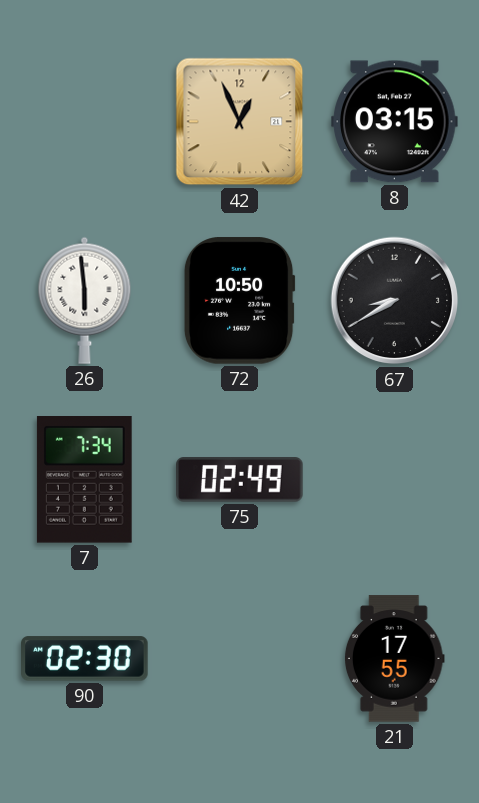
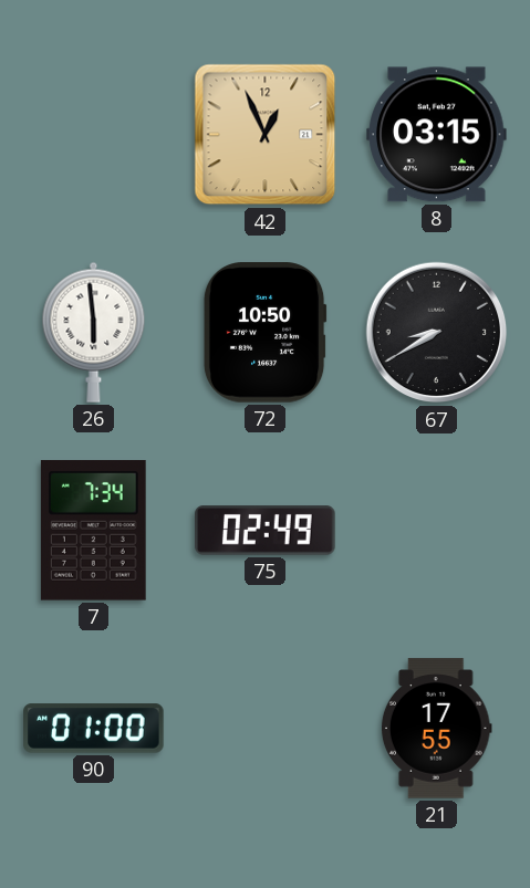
90: 02:30 -> 01:00 (94, 729)
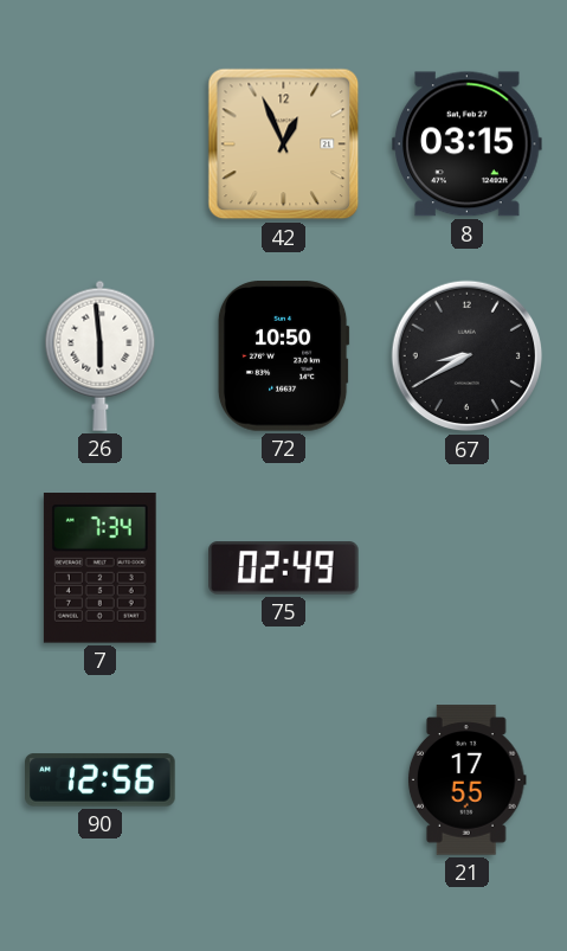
90: 01:00 -> 12:56 (101, 780)
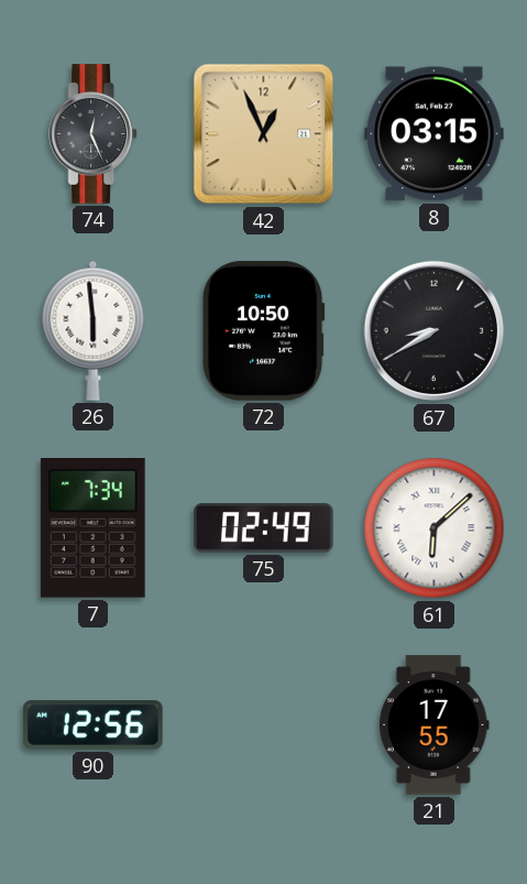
74: none -> 12:26 (94, 134)
61: none -> 6:08 (435, 528)
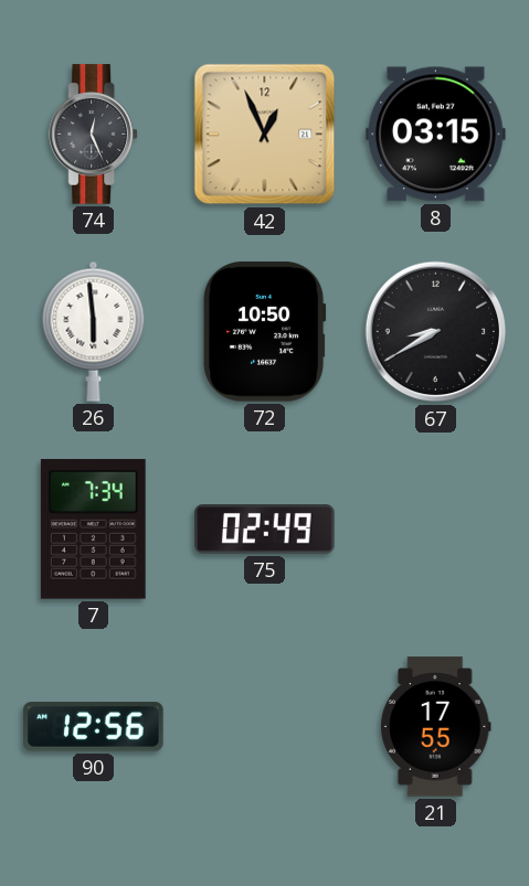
61: 6:08 -> none (435, 528)
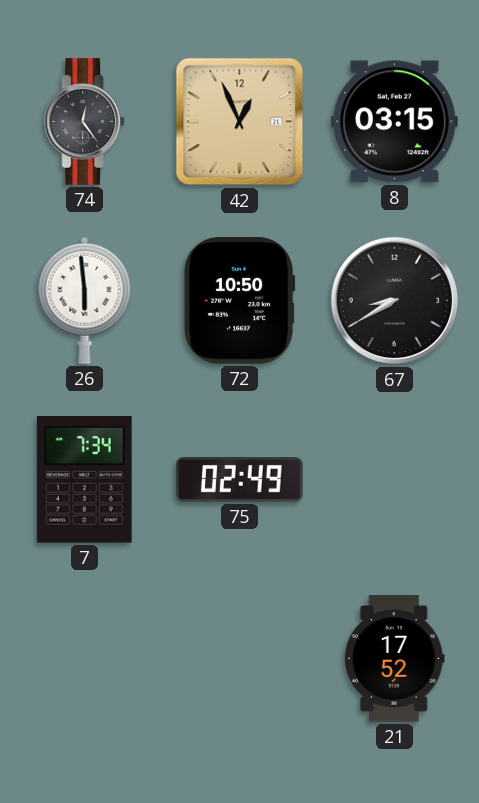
74: 12:26 -> 12:24 (85, 122)
90: 12:56 -> none (94, 727)
21: 17:55 -> 17:52 (394, 659)
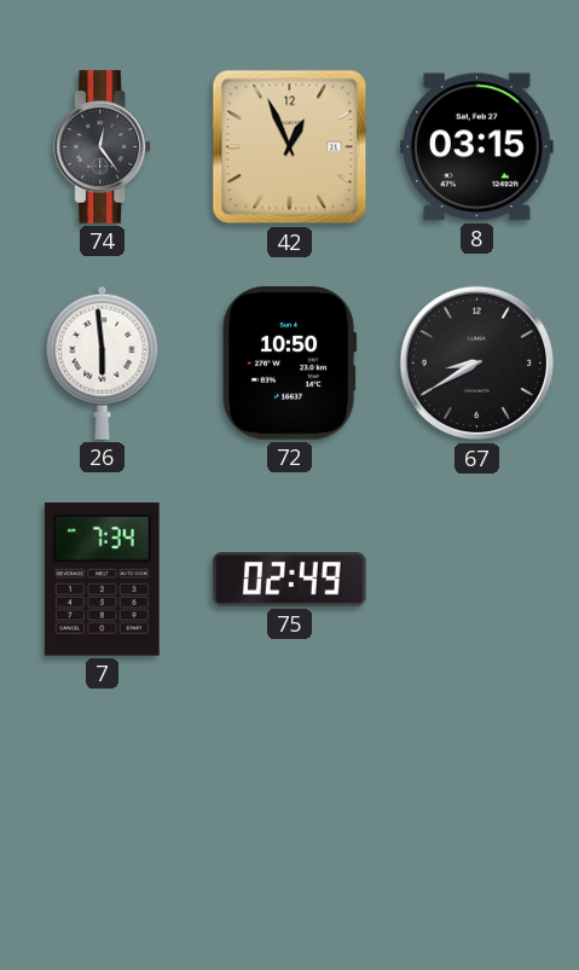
21: 17:52 -> none (394, 659)
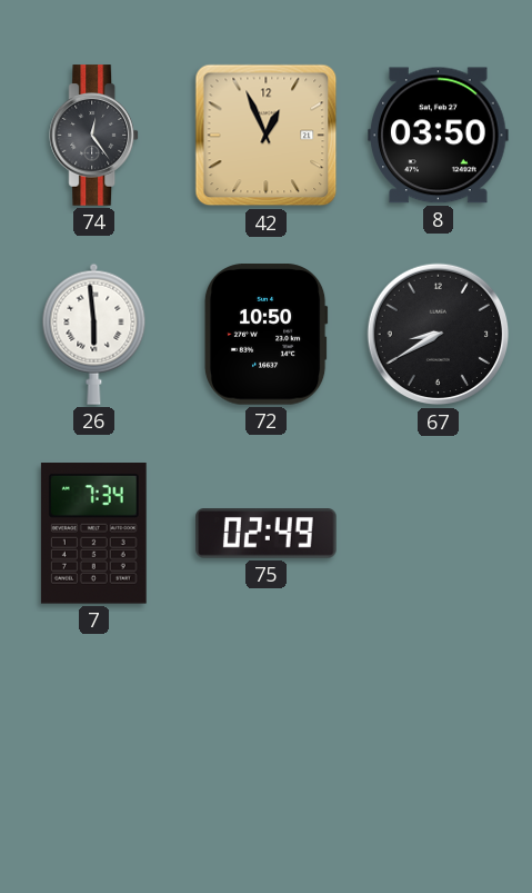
8: 03:15 -> 03:50 (439, 136)
